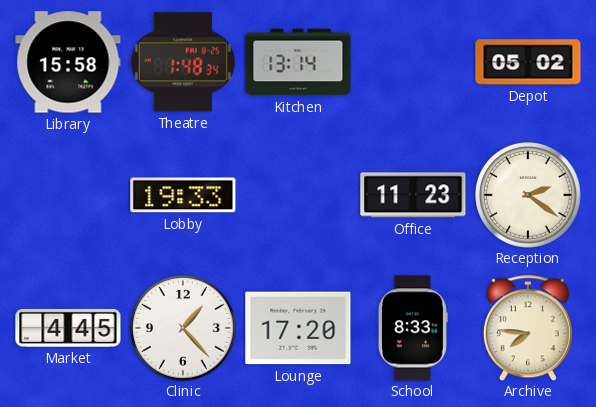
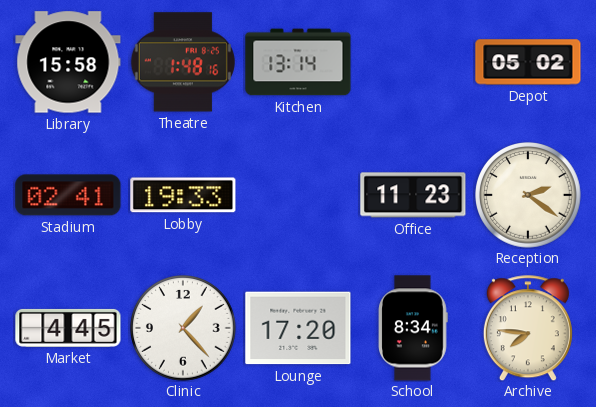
Theatre: 1:48:34 -> 1:48:16 (183, 62)
Stadium: none -> 02:41 (68, 195)
School: 8:33 -> 8:34 (413, 328)
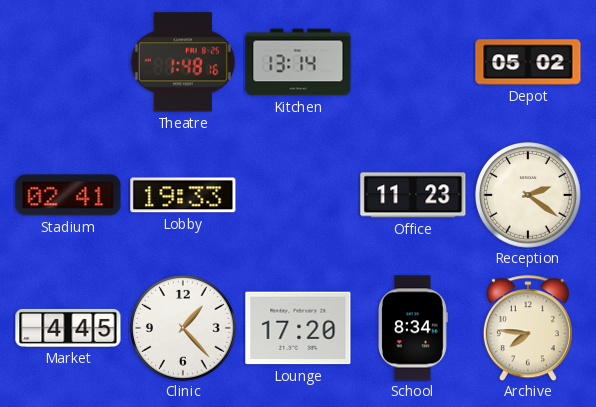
Library: 15:58 -> none (68, 62)
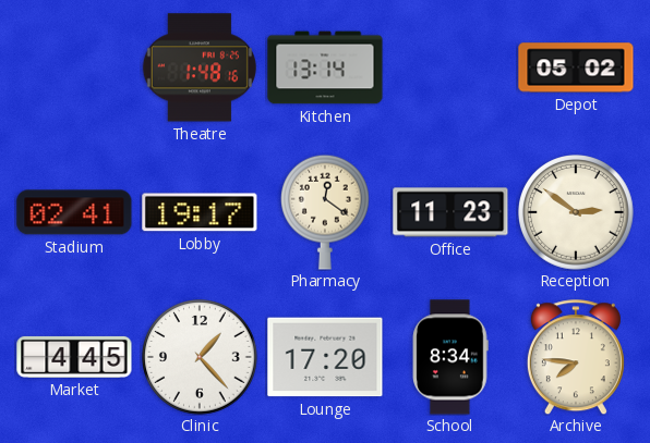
Lobby: 19:33 -> 19:17 (200, 212)
Pharmacy: none -> 12:21 (326, 212)
Reception: 2:21 -> 2:51 (577, 213)
